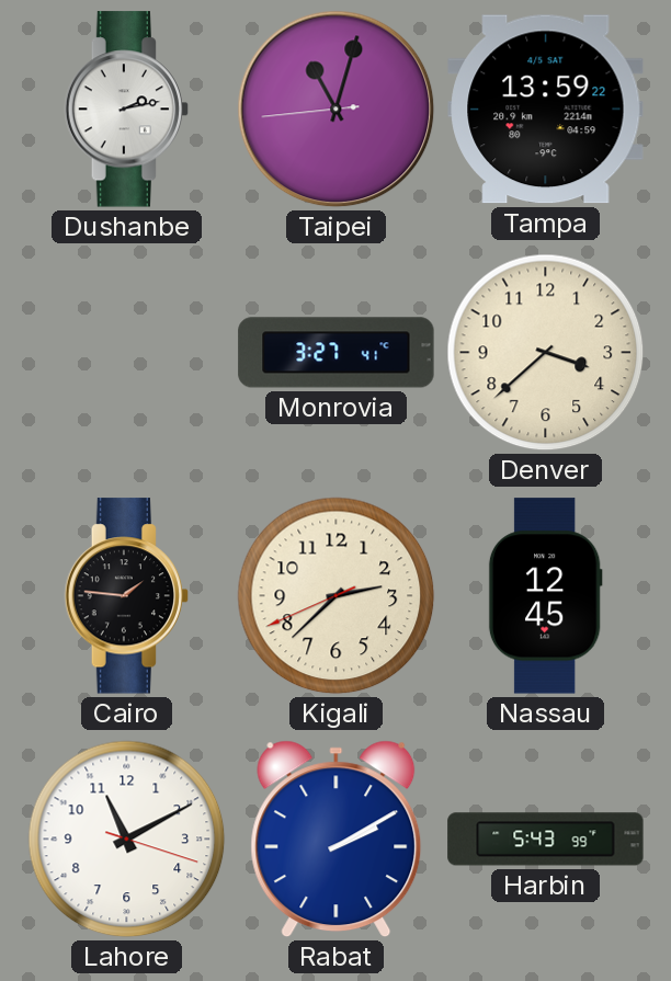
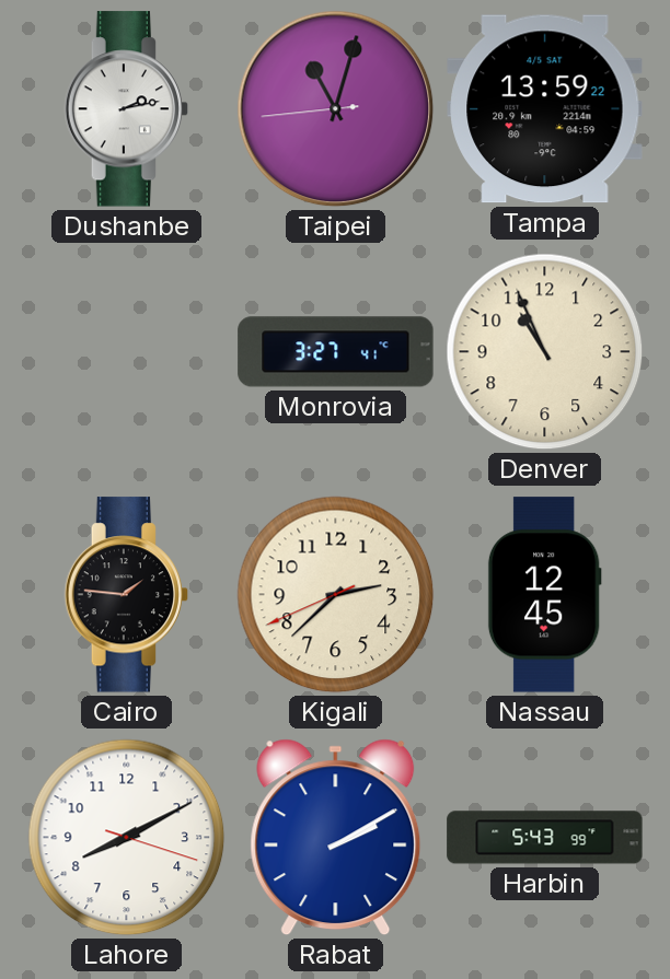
Denver: 3:38 -> 10:56 (545, 352)
Lahore: 11:10 -> 8:10 (127, 838)
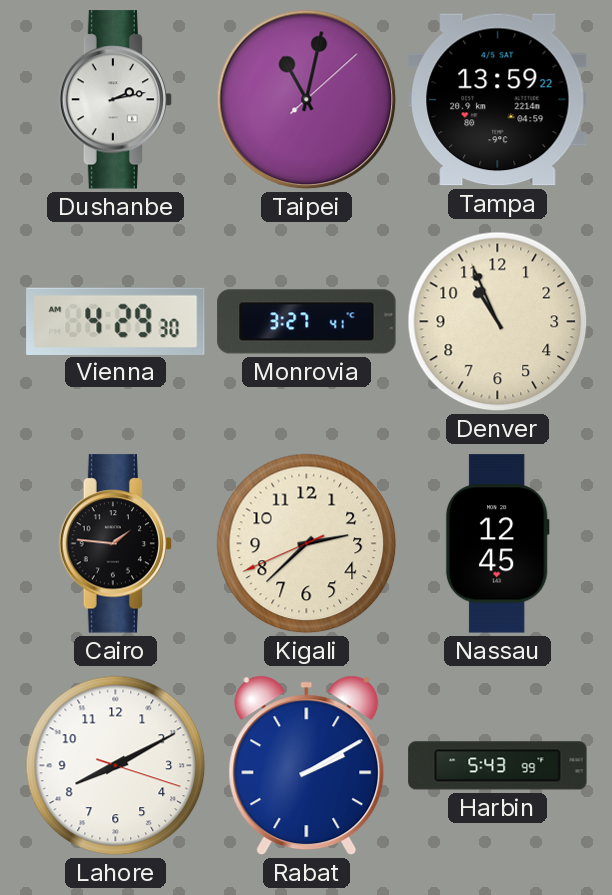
Taipei: 11:02:44 -> 11:02:08 (307, 100)
Vienna: none -> 4:29 (116, 321)
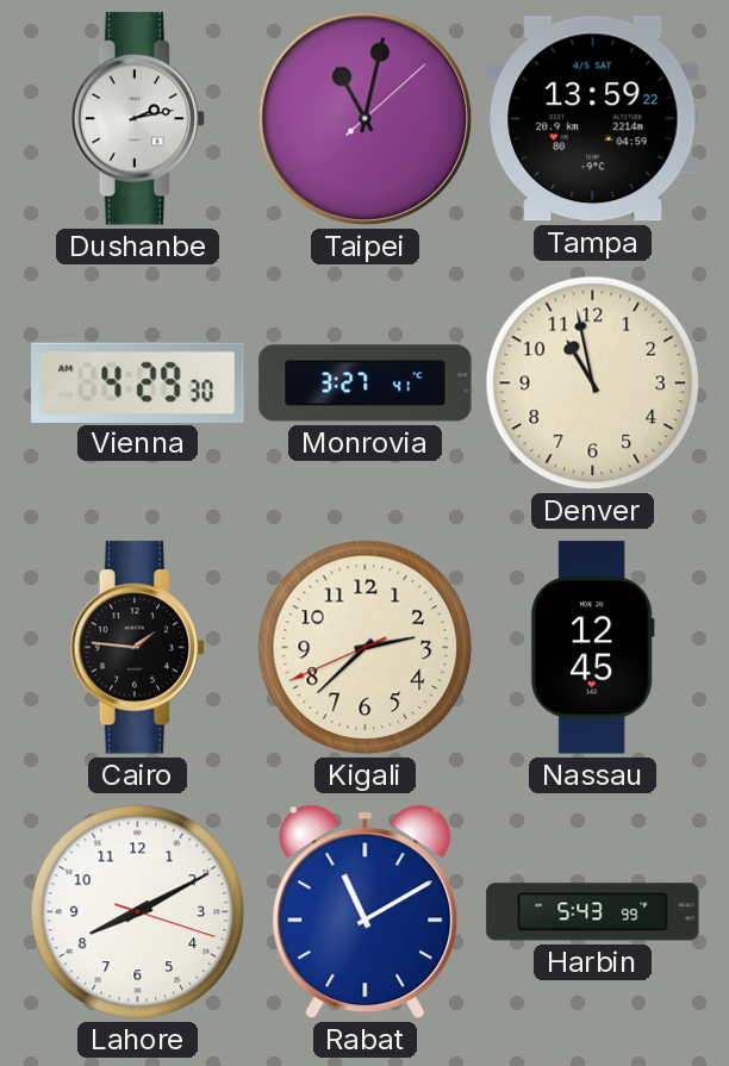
Denver: 10:56 -> 10:58 (593, 384)
Rabat: 2:10 -> 11:10 (366, 912)
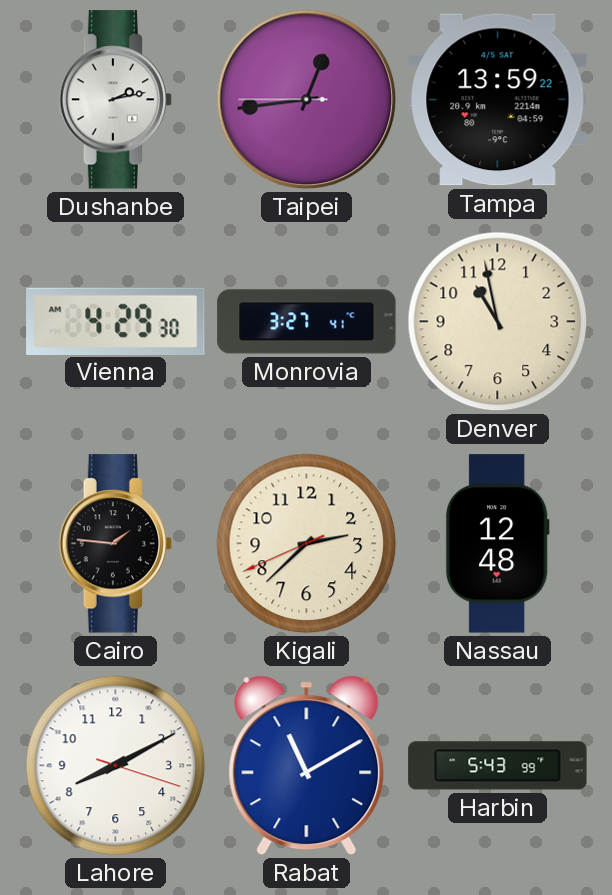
Taipei: 11:02 -> 12:43 (307, 100)
Nassau: 12:45 -> 12:48 (497, 544)
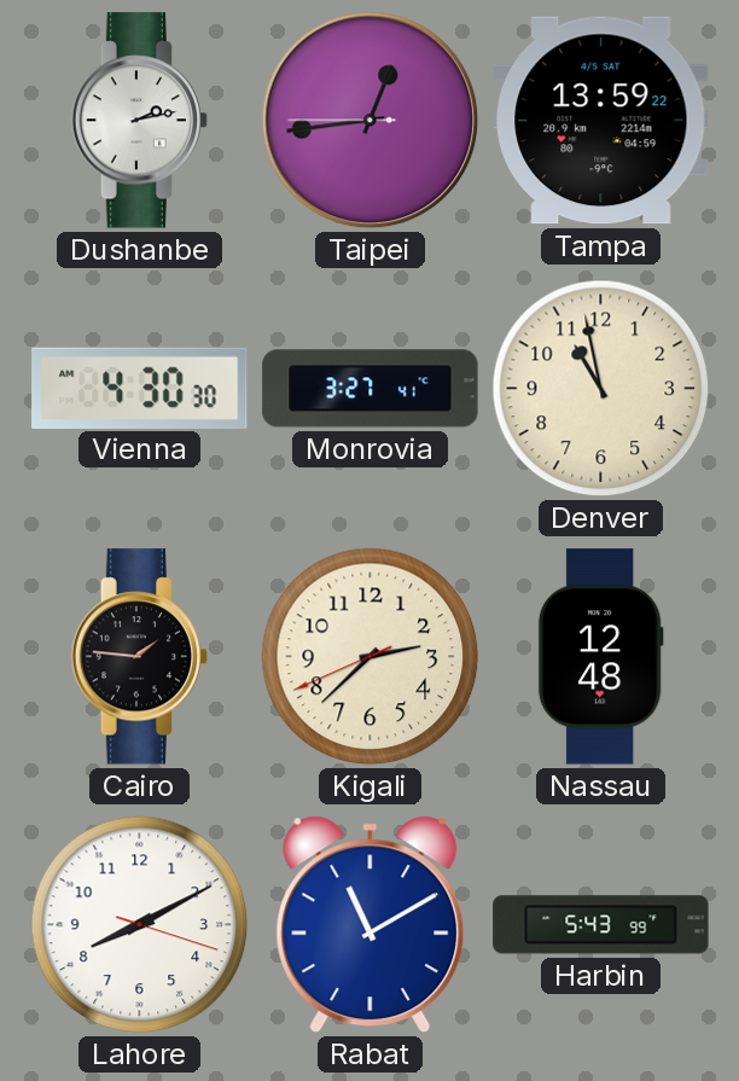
Vienna: 4:29 -> 4:30 (140, 388)
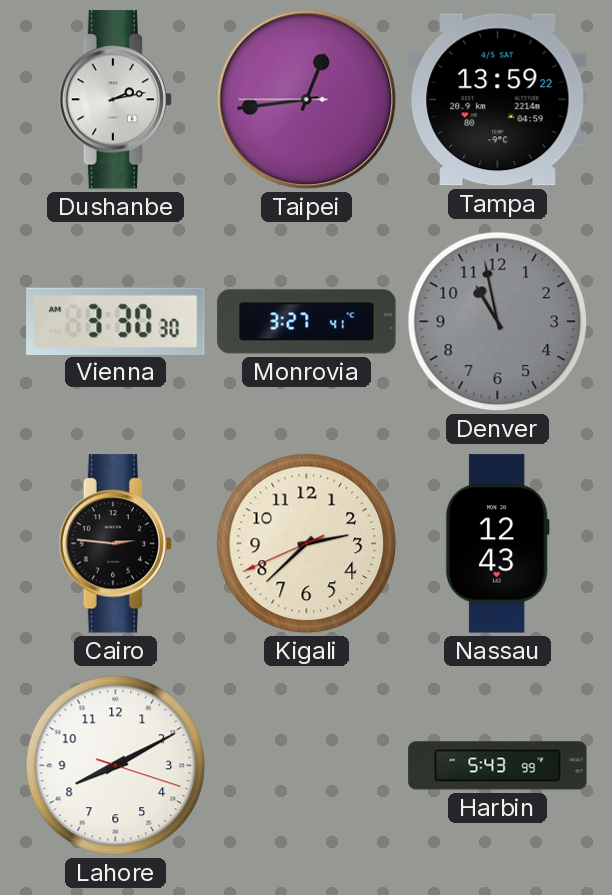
Vienna: 4:30 -> 3:30 (116, 321)
Denver dial: cream -> grey (498, 322)
Cairo: 1:46 -> 2:46 (116, 544)
Nassau: 12:48 -> 12:43 (497, 544)
Rabat: 11:10 -> none (371, 925)
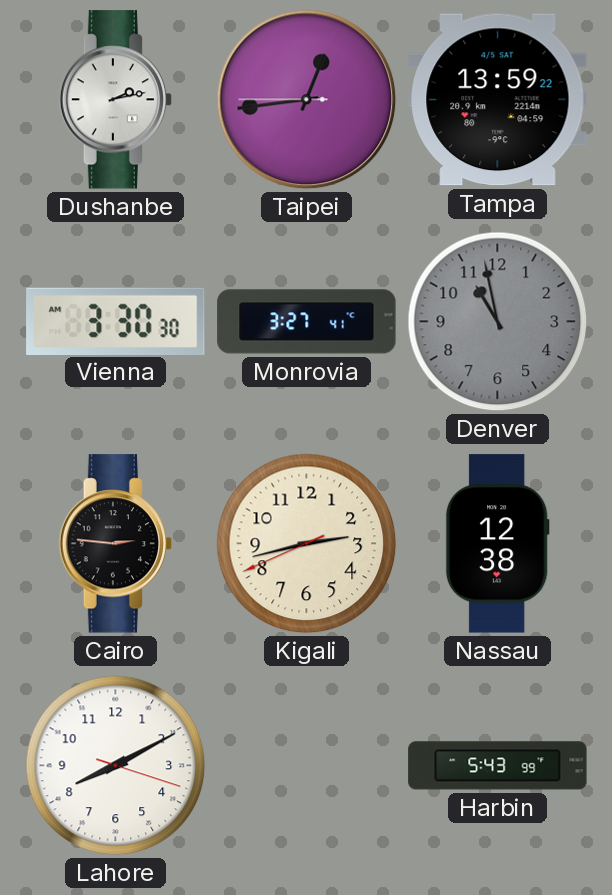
Kigali: 2:37 -> 2:42 (307, 544)
Nassau: 12:43 -> 12:38 (497, 544)
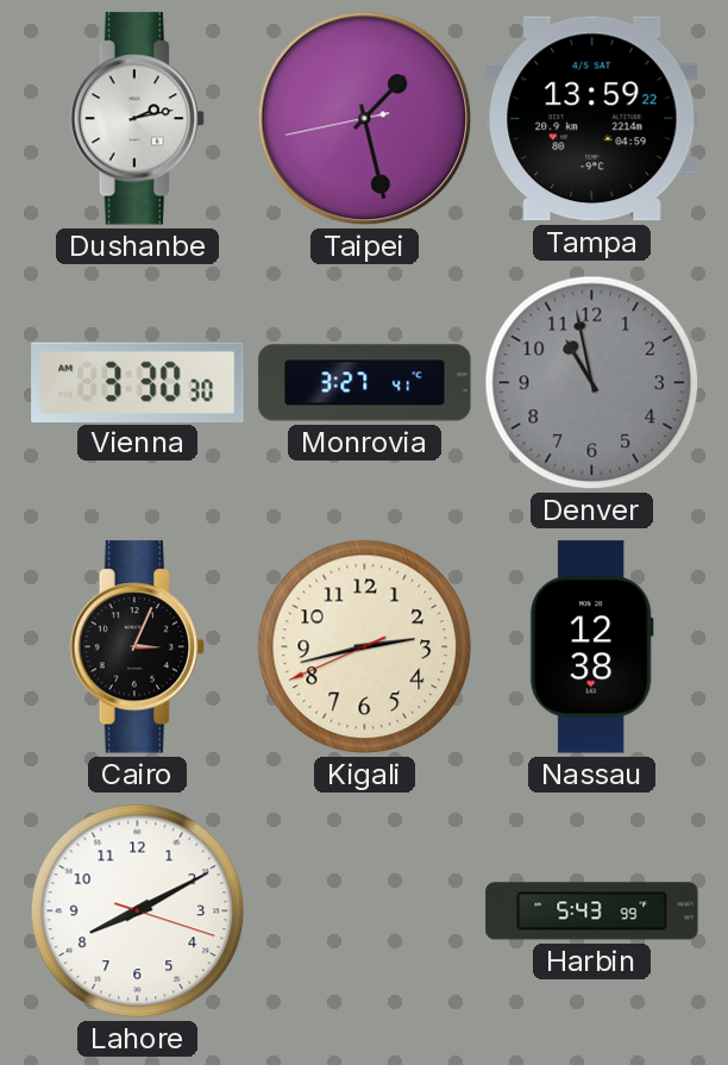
Taipei: 12:43 -> 1:27 (365, 119)
Cairo: 2:46 -> 3:04 (138, 647)
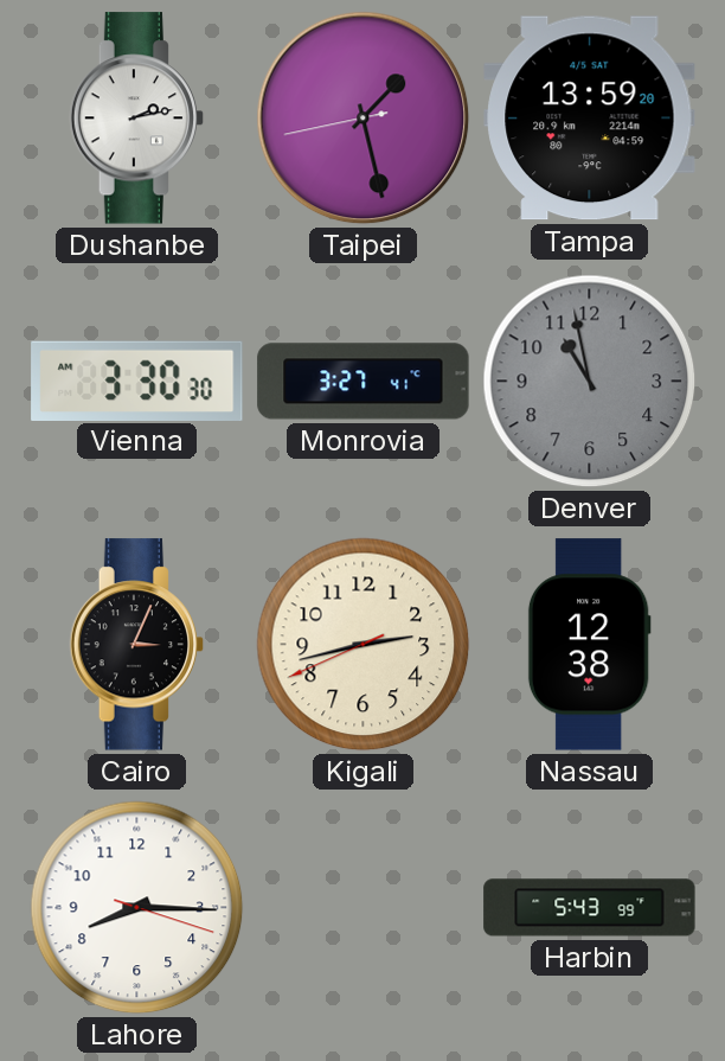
Tampa: 13:59:22 -> 13:59:20 (590, 119)
Lahore: 8:10 -> 8:15 (137, 908)
